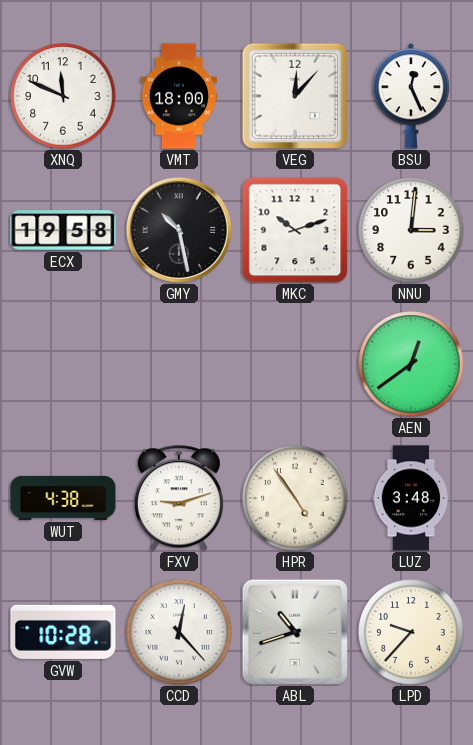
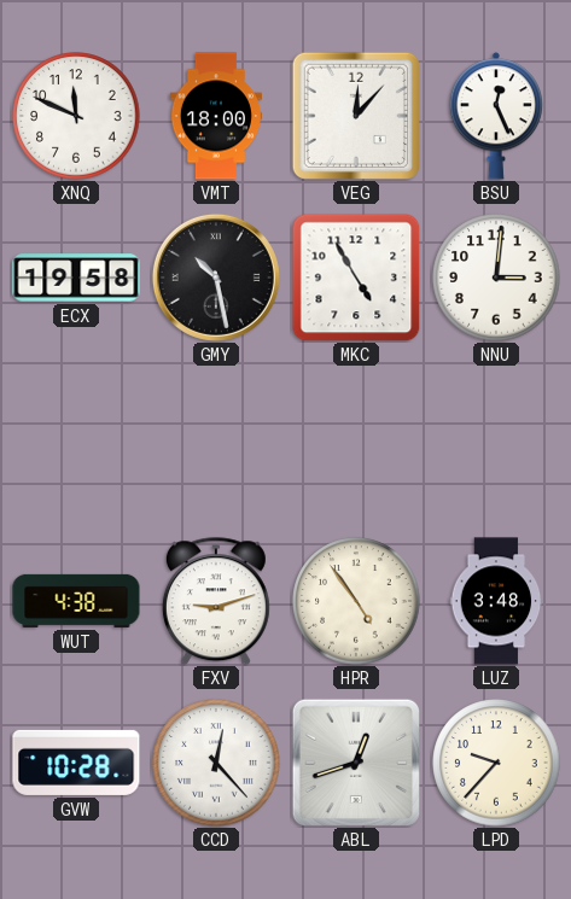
MKC: 10:12 -> 4:55 (356, 278)
AEN: 12:39 -> none (411, 364)
ABL: 10:42 -> 12:42 (355, 761)
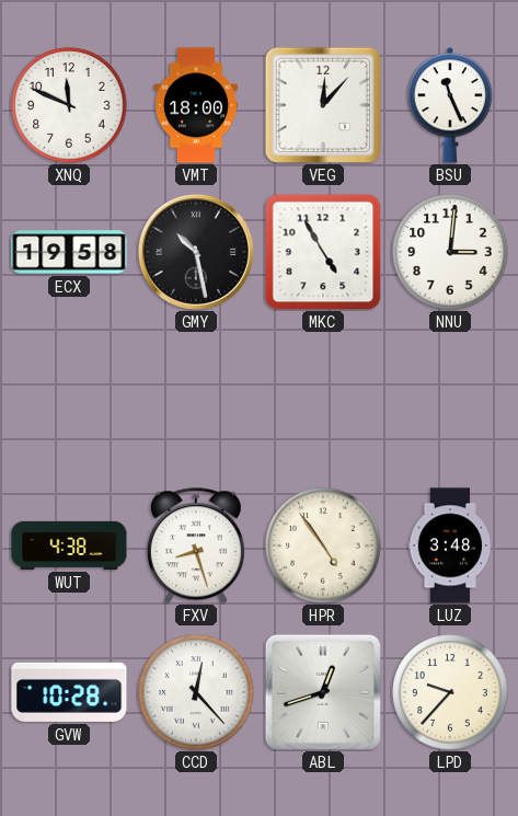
BSU: 12:26 -> 11:26 (450, 105)
FXV: 9:12 -> 8:27 (196, 545)
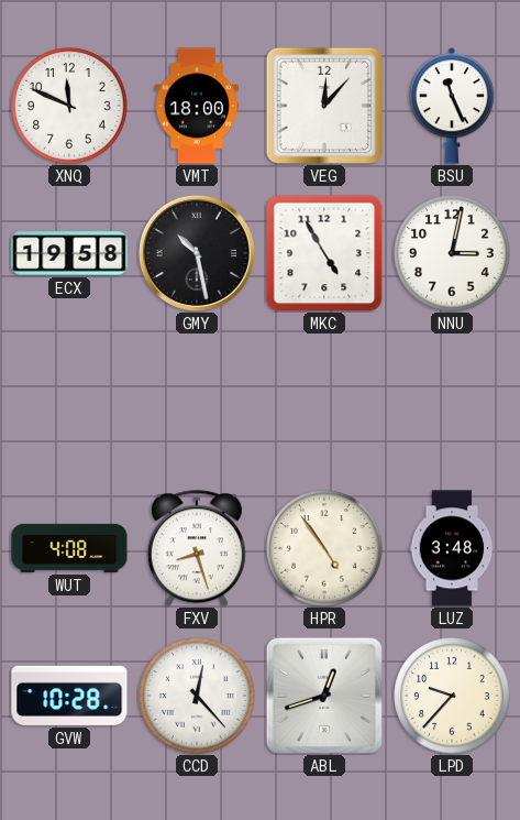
NNU: 3:01 -> 3:02 (452, 253)
WUT: 4:38 -> 4:08 (69, 548)
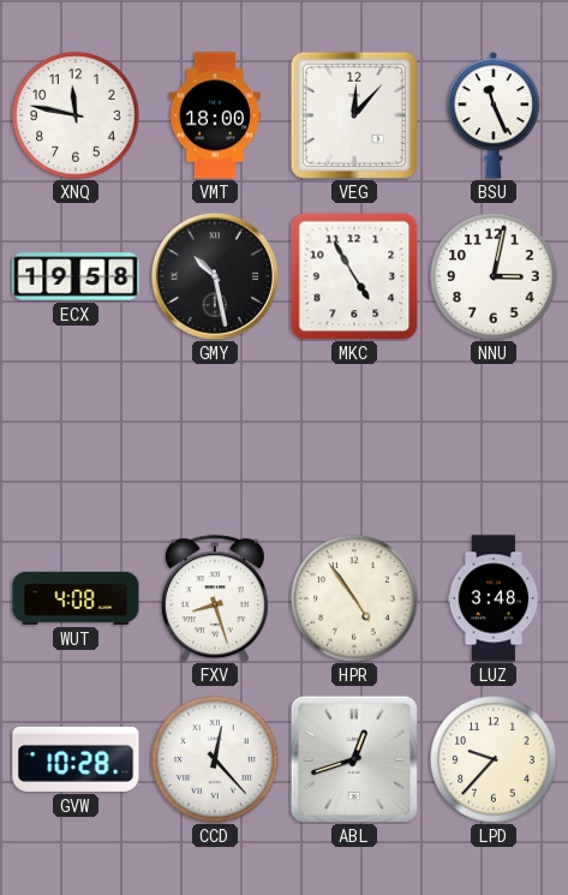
XNQ: 11:49 -> 11:47 (76, 115)
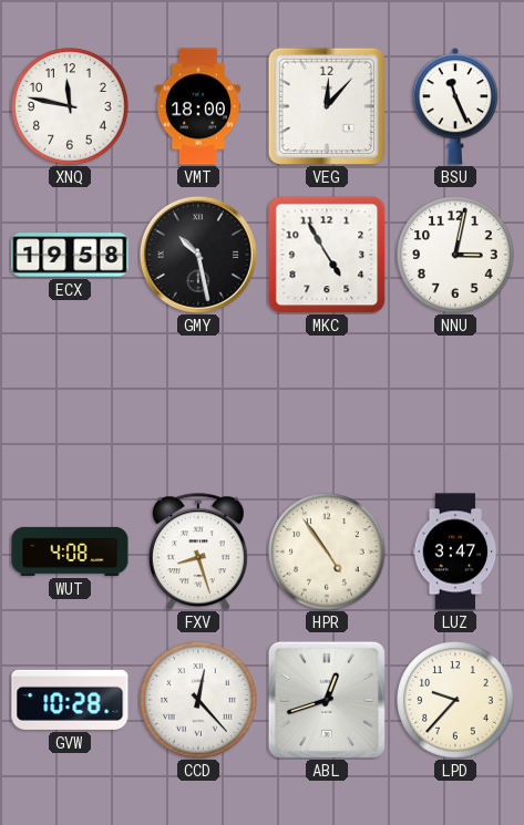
LUZ: 3:48 -> 3:47 (455, 551)
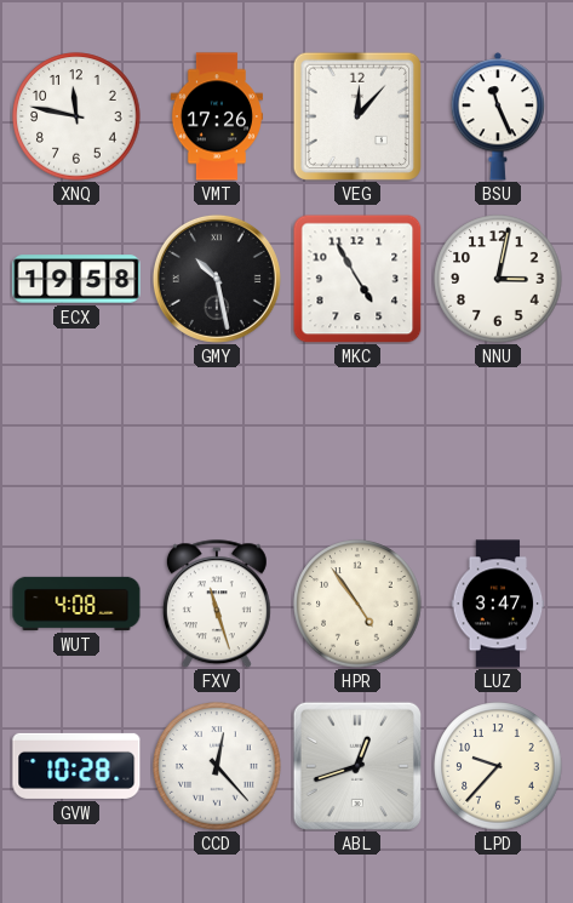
VMT: 18:00 -> 17:26 (217, 116)
FXV: 8:27 -> 11:27 (217, 604)
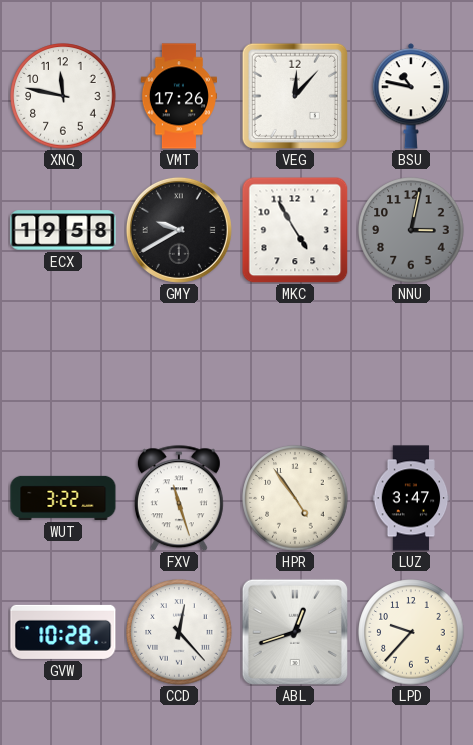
BSU: 11:26 -> 10:47 (411, 96)
GMY: 10:28 -> 9:40 (179, 230)
NNU dial: white -> grey (411, 230)
WUT: 4:08 -> 3:22 (63, 498)
